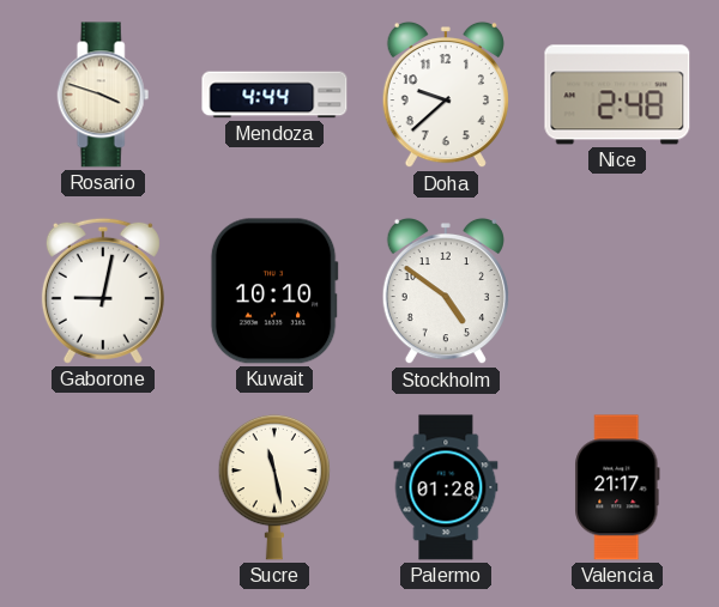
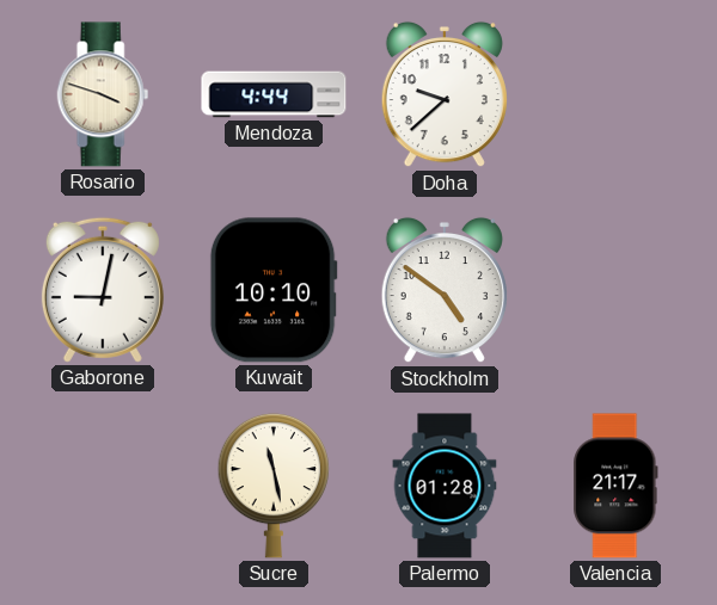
Nice: 2:48 -> none (617, 95)
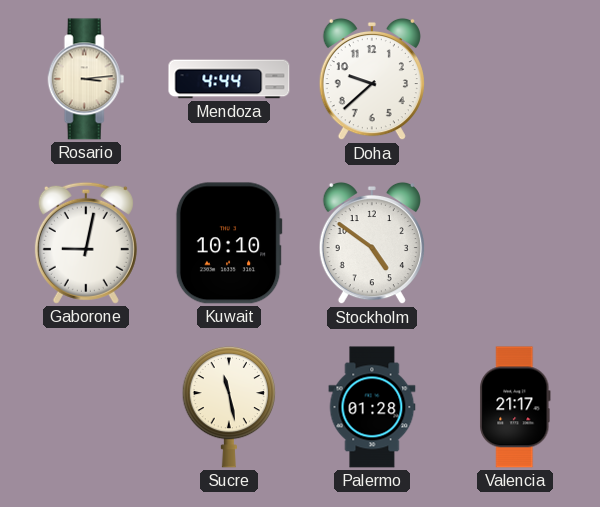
Rosario: 3:48 -> 3:14 (86, 79)
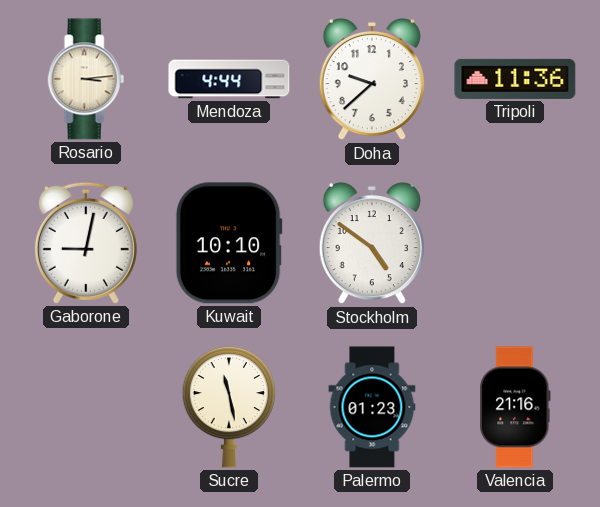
Tripoli: none -> 11:36 (515, 79)
Palermo: 01:28 -> 01:23 (372, 407)
Valencia: 21:17 -> 21:16 (515, 407)
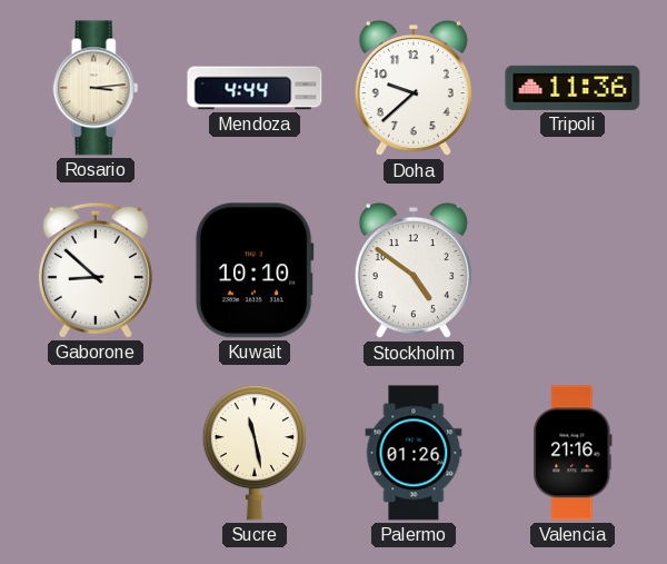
Gaborone: 9:02 -> 8:52 (96, 270)
Palermo: 01:23 -> 01:26 (414, 453)
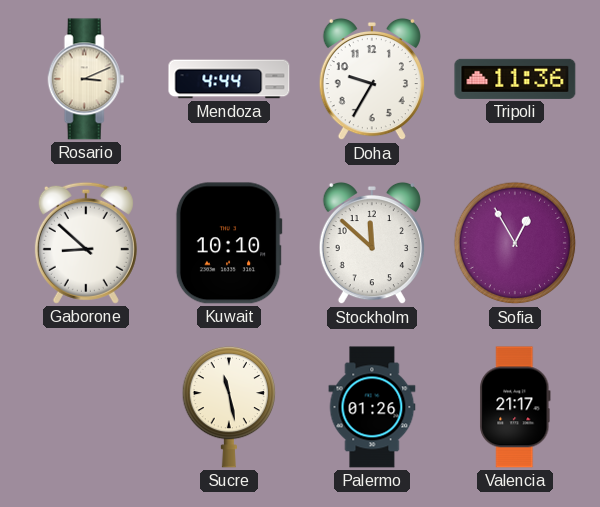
Rosario: 3:14 -> 3:11 (86, 79)
Doha: 9:38 -> 9:35 (372, 79)
Stockholm: 4:51 -> 11:52 (372, 243)
Sofia: none -> 12:55 (515, 243)
Valencia: 21:16 -> 21:17 (515, 407)
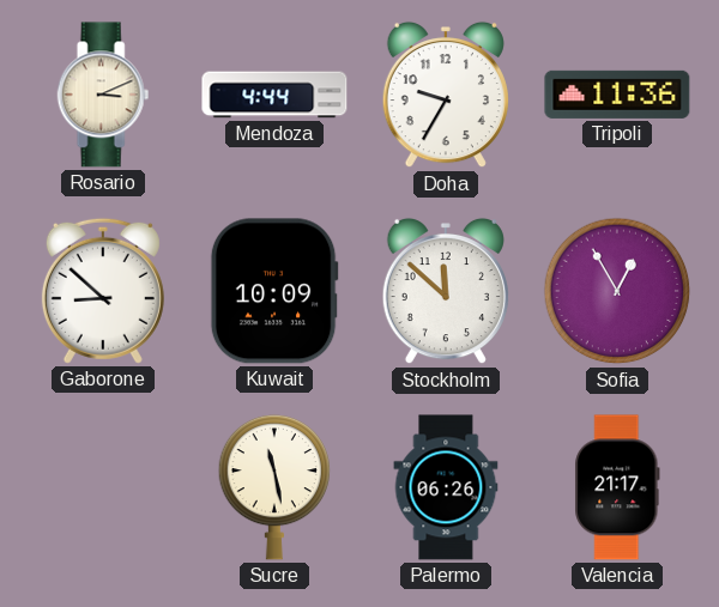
Kuwait: 10:10 -> 10:09 (274, 291)
Palermo: 01:26 -> 06:26 (446, 487)
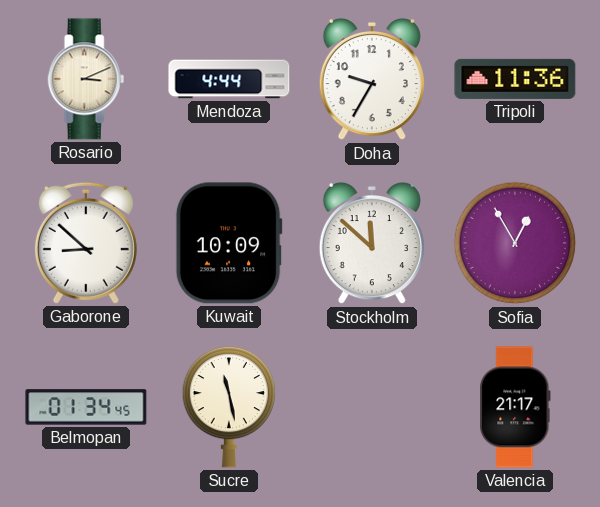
Belmopan: none -> 01:34 (86, 407)
Palermo: 06:26 -> none (446, 487)
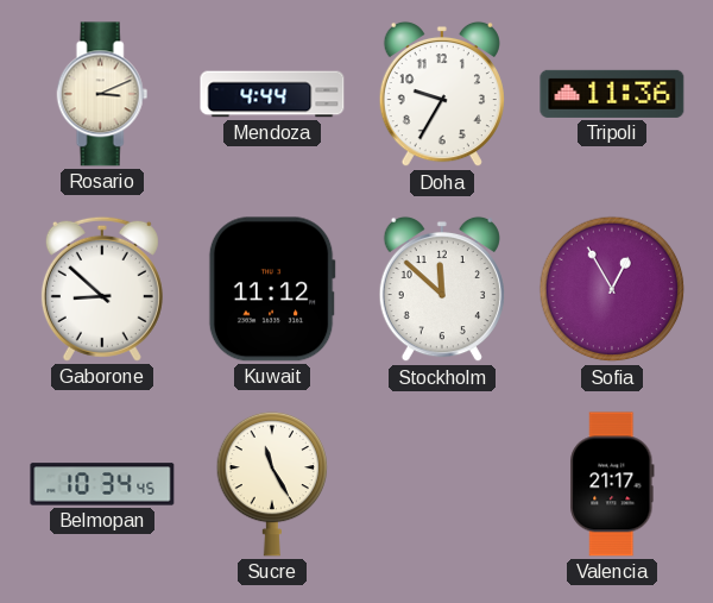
Kuwait: 10:09 -> 11:12 (272, 289)
Belmopan: 01:34 -> 10:34 (102, 484)
Sucre: 11:28 -> 11:25 (272, 484)
